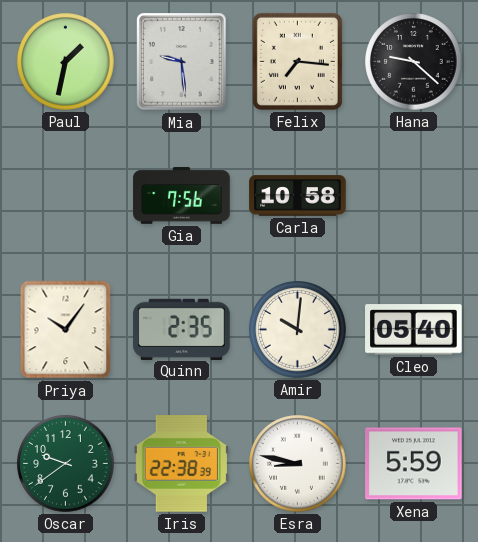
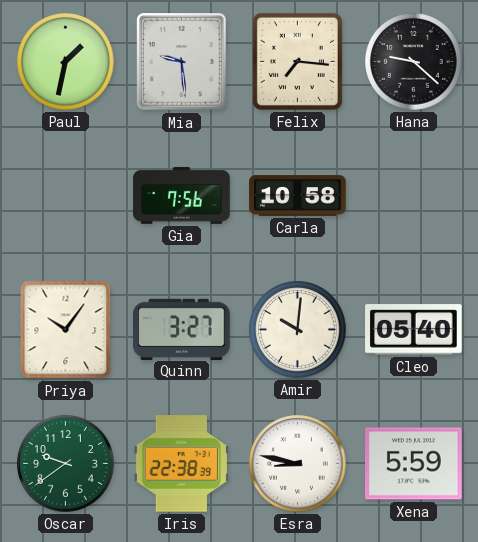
Quinn: 2:35 -> 3:27 (182, 329)
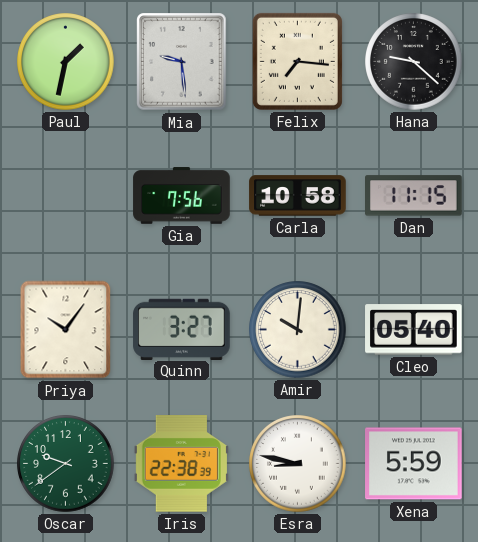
Dan: none -> 11:15 (414, 196)
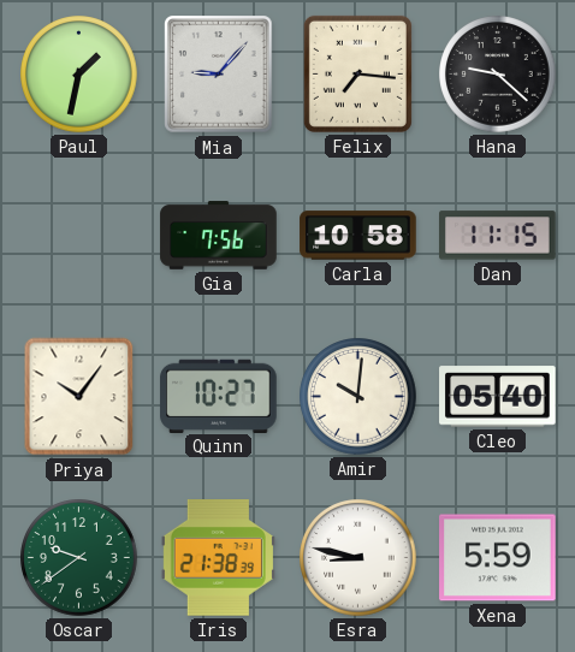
Mia: 9:29 -> 9:07 (219, 75)
Quinn: 3:27 -> 10:27 (219, 396)
Iris: 22:38 -> 21:38 (218, 558)
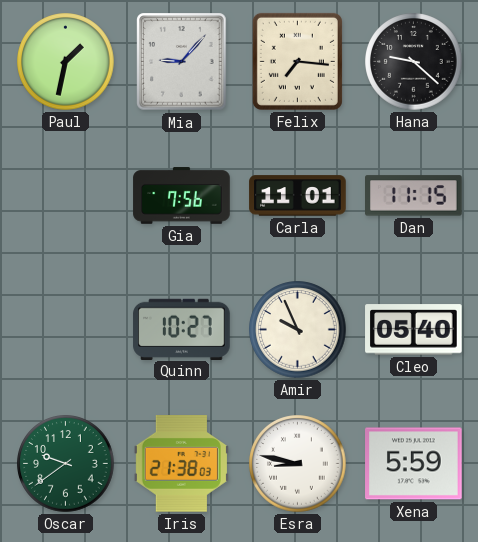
Carla: 10:58 -> 11:01 (298, 196)
Priya: 10:06 -> none (79, 397)
Amir: 10:01 -> 9:56 (298, 330)
Iris: 21:38:39 -> 21:38:03 (181, 464)
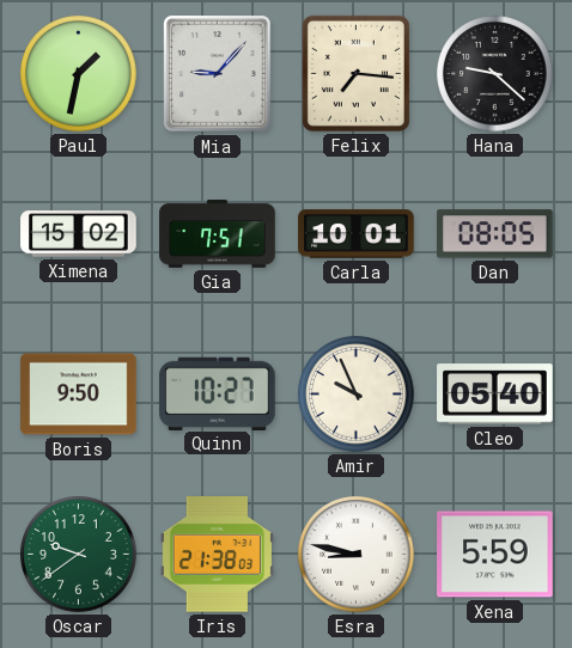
Ximena: none -> 15:02 (79, 234)
Gia: 7:56 -> 7:51 (218, 234)
Carla: 11:01 -> 10:01 (357, 234)
Dan: 11:15 -> 08:05 (495, 234)
Boris: none -> 9:50 (79, 395)
